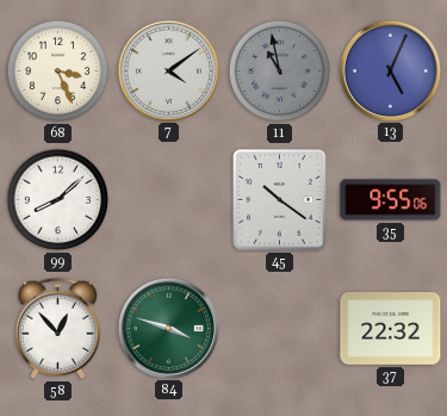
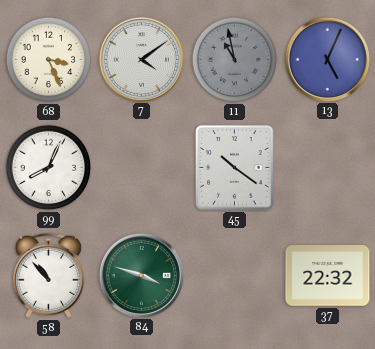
99: 8:08 -> 8:04 (49, 168)
35: 9:55 -> none (391, 200)
58: 12:53 -> 10:53 (48, 275)
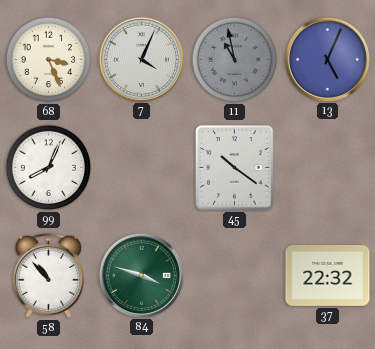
7: 4:09 -> 4:04 (141, 59)
